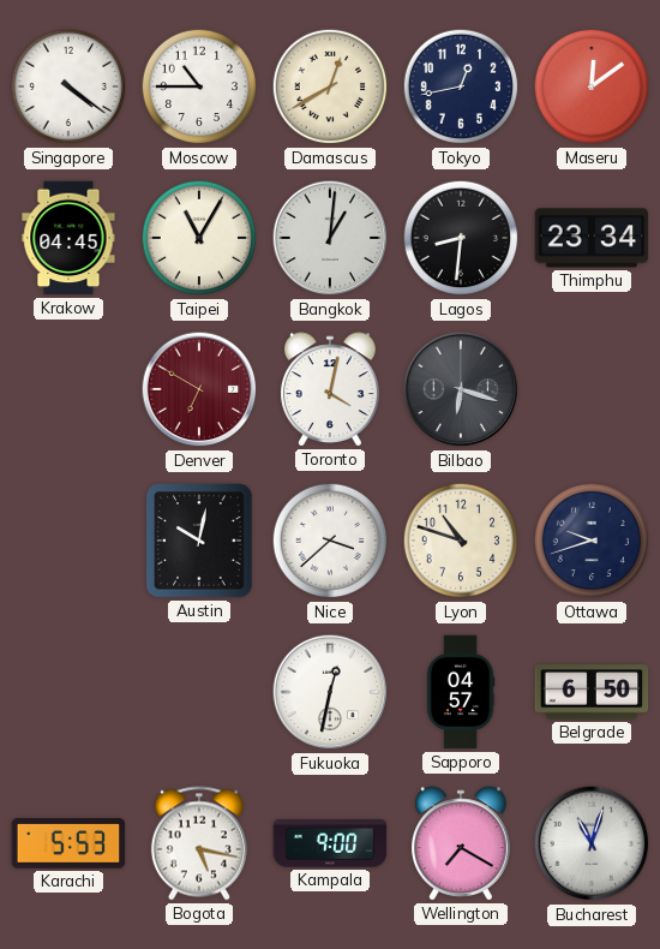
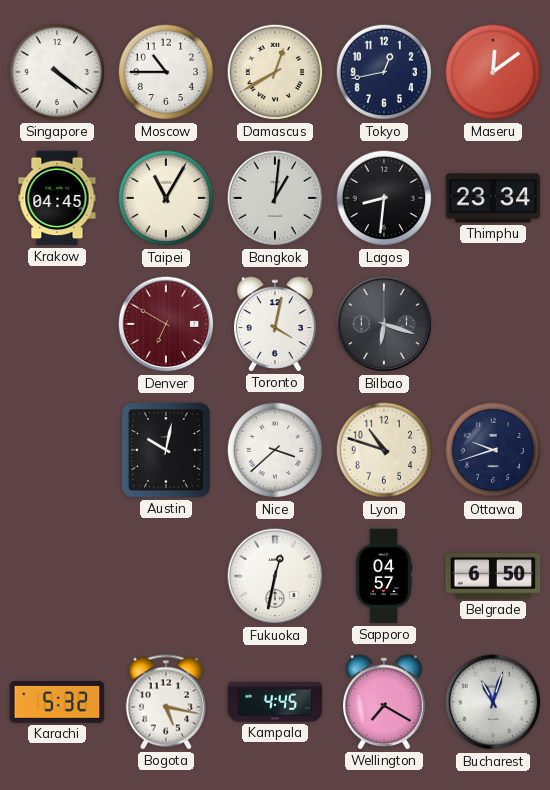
Karachi: 5:53 -> 5:32 (57, 702)
Kampala: 9:00 -> 4:45 (275, 702)
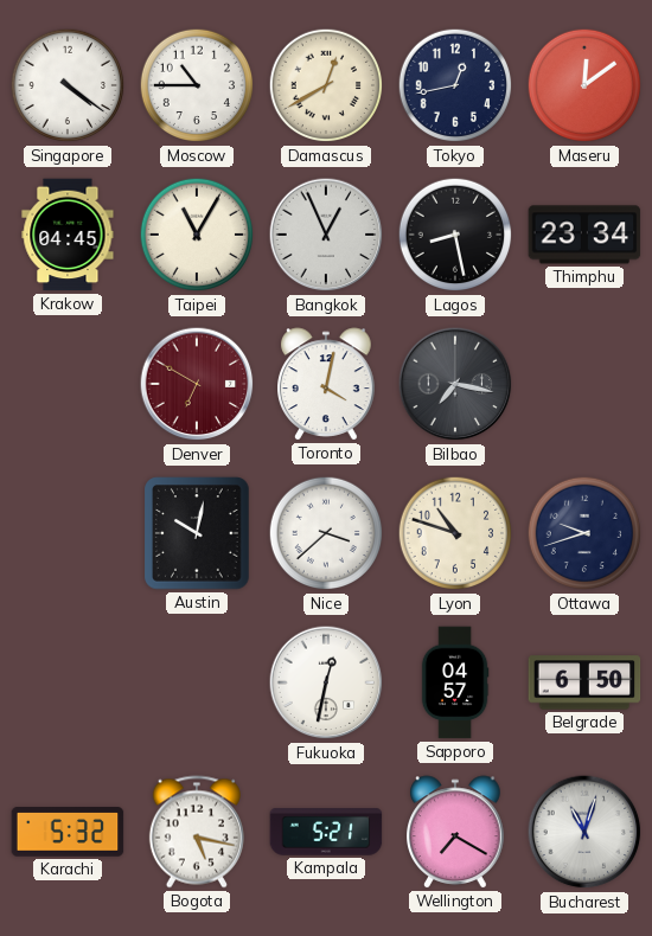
Bangkok: 1:01 -> 12:56 (326, 235)
Lagos: 8:31 -> 8:28 (455, 235)
Bilbao: 6:18 -> 7:17 (455, 384)
Kampala: 4:45 -> 5:21 (326, 832)
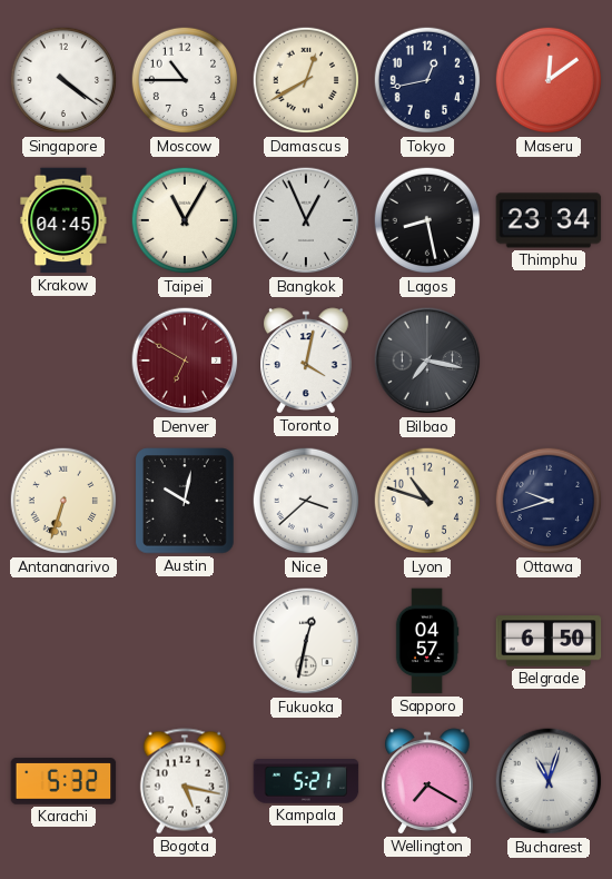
Antananarivo: none -> 6:33 (63, 501)
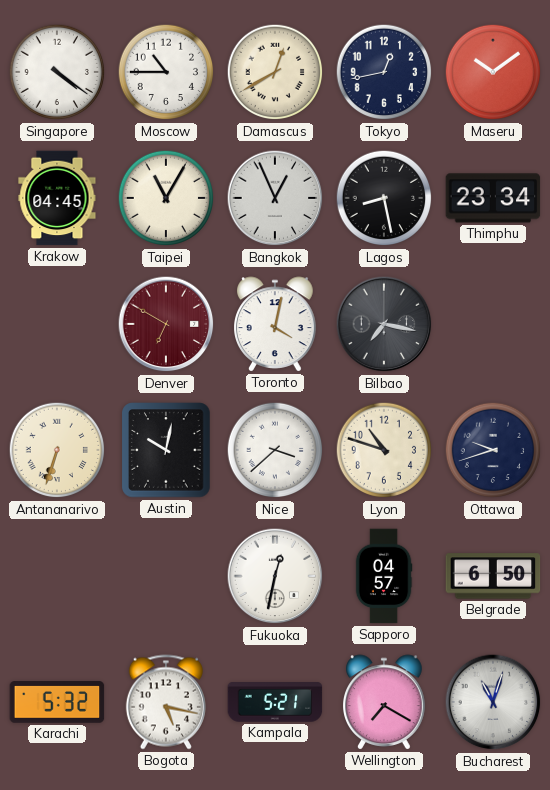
Maseru: 12:09 -> 10:09 (493, 72)
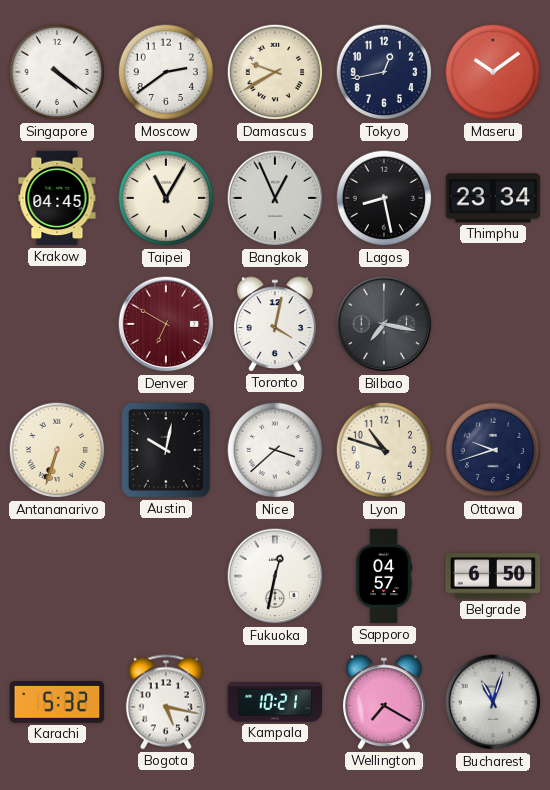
Moscow: 10:45 -> 2:39 (166, 72)
Damascus: 12:40 -> 9:40 (275, 72)
Kampala: 5:21 -> 10:21 (275, 702)
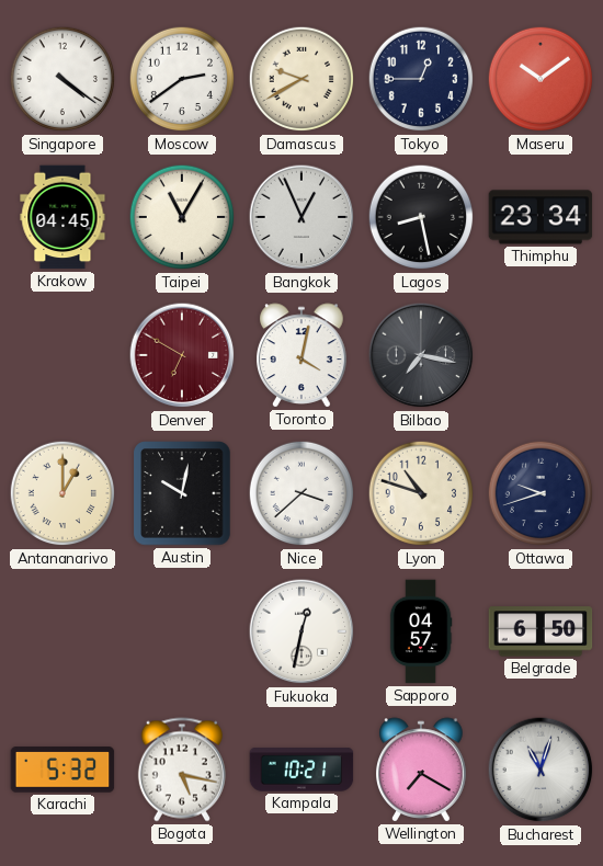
Tokyo: 12:43 -> 12:45 (421, 79)
Antananarivo: 6:33 -> 1:00 (62, 493)
